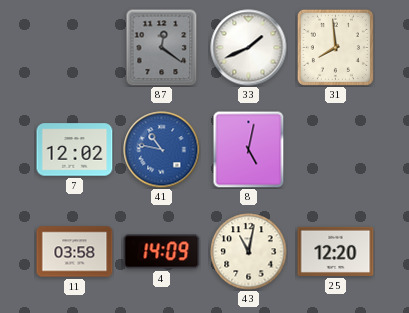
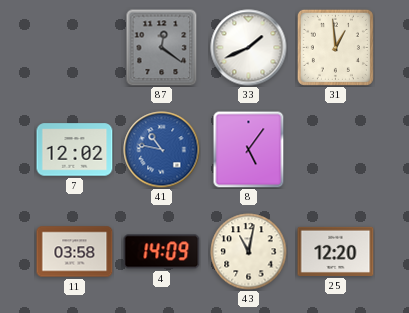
31: 7:59 -> 12:59 (335, 47)
8: 5:02 -> 5:06 (249, 149)
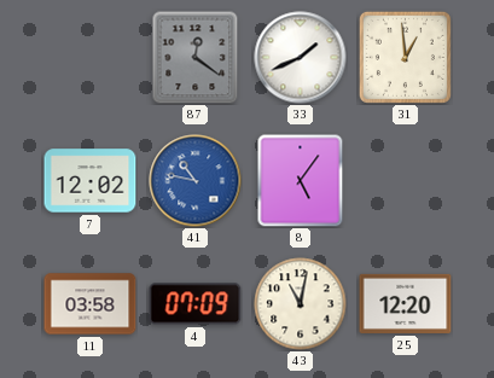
4: 14:09 -> 07:09 (196, 304)
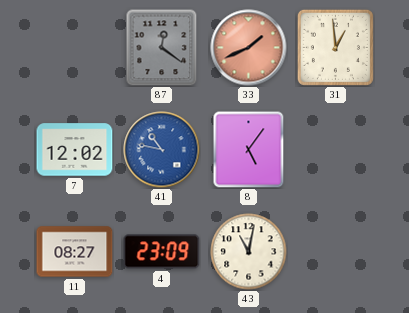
33 dial: white -> salmon (249, 48)
11: 03:58 -> 08:27 (75, 252)
4: 07:09 -> 23:09 (162, 252)
25: 12:20 -> none (406, 303)
